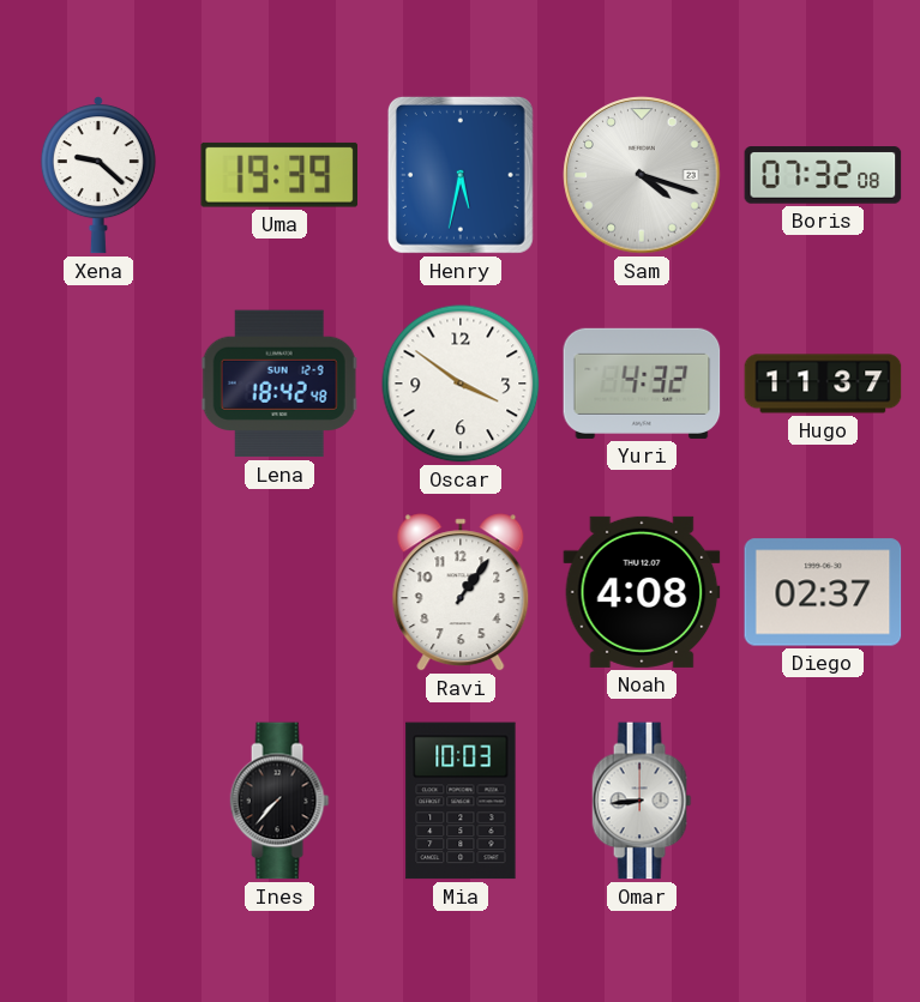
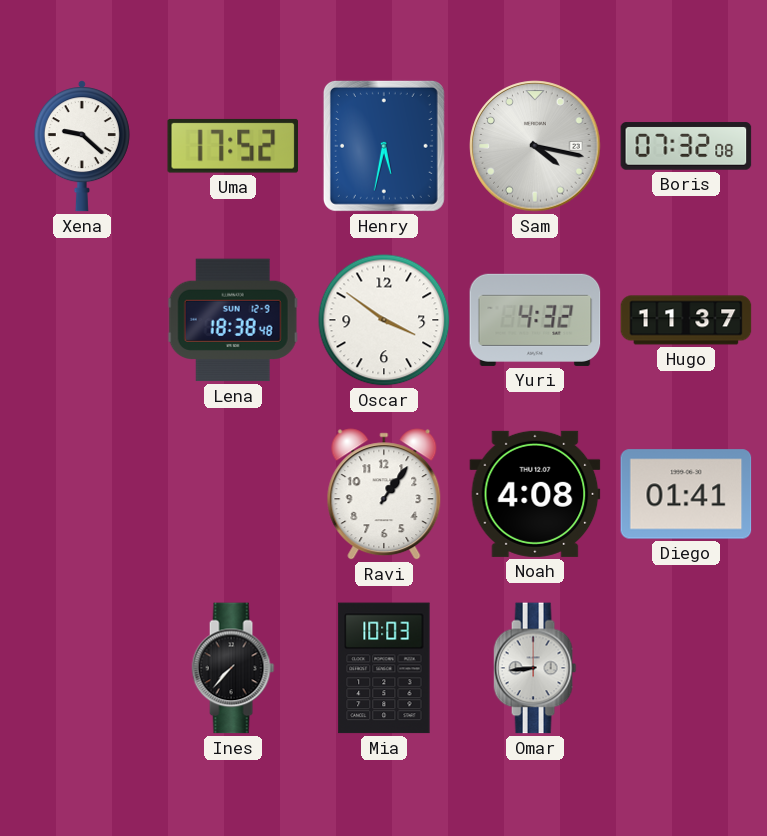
Uma: 19:39 -> 17:52 (232, 146)
Sam: 4:18 -> 4:17 (535, 146)
Lena: 18:42 -> 18:38 (233, 320)
Diego: 02:37 -> 01:41 (686, 494)
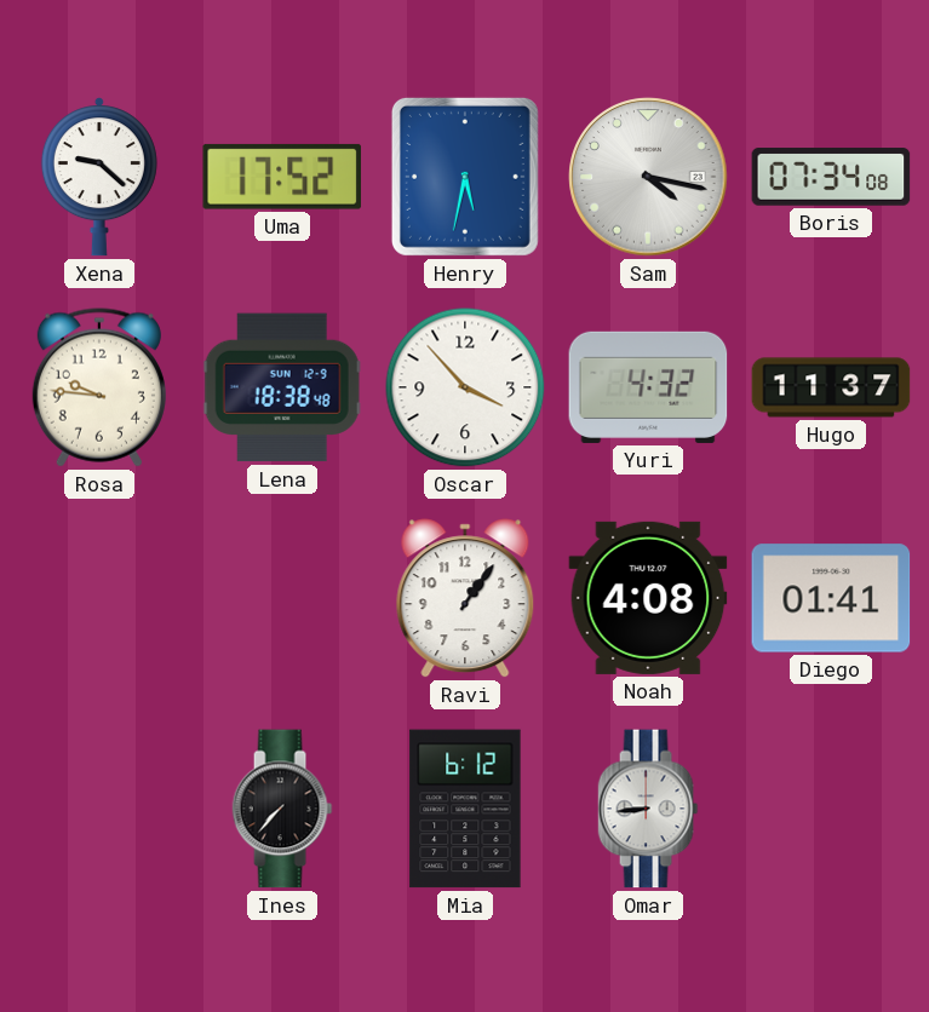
Boris: 07:32 -> 07:34 (831, 177)
Rosa: none -> 9:46 (99, 387)
Oscar: 3:51 -> 3:53 (465, 387)
Mia: 10:03 -> 6:12 (465, 809)
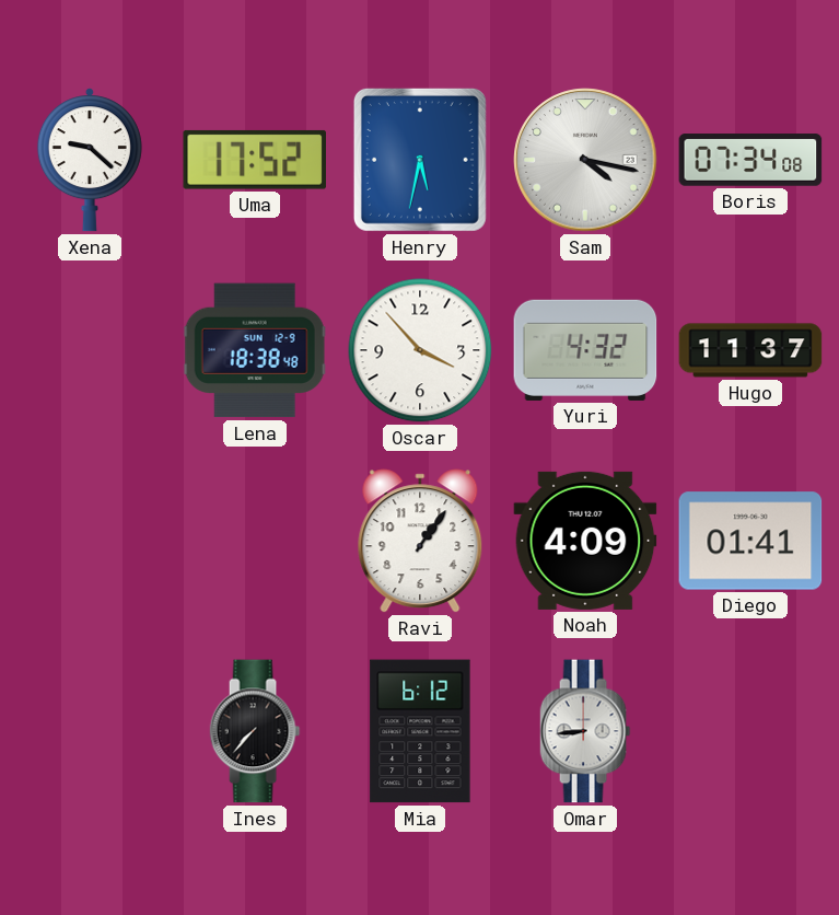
Rosa: 9:46 -> none (99, 387)
Noah: 4:08 -> 4:09 (585, 541)
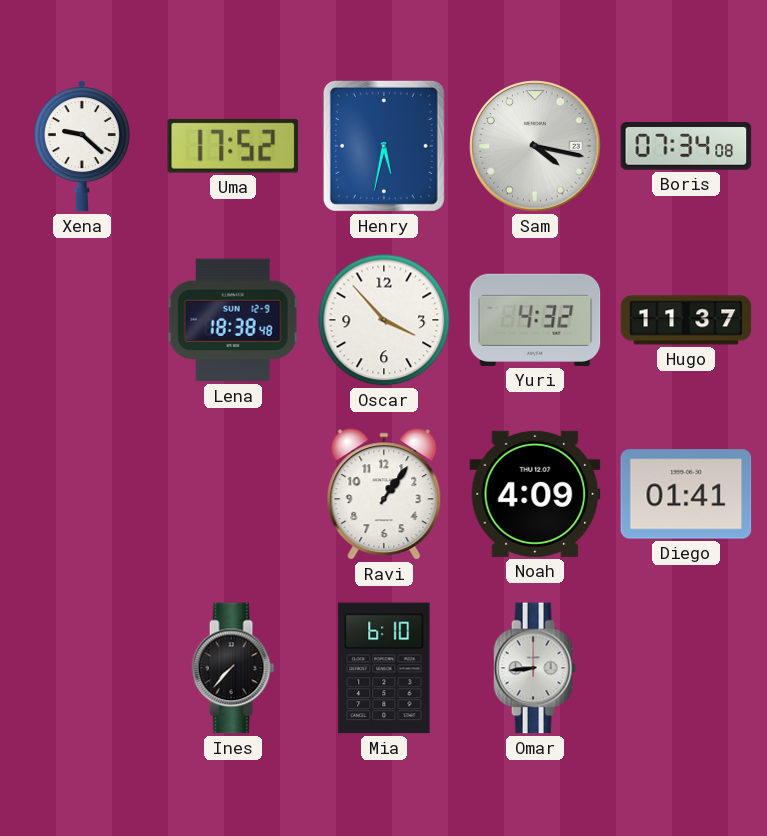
Mia: 6:12 -> 6:10 (384, 668)
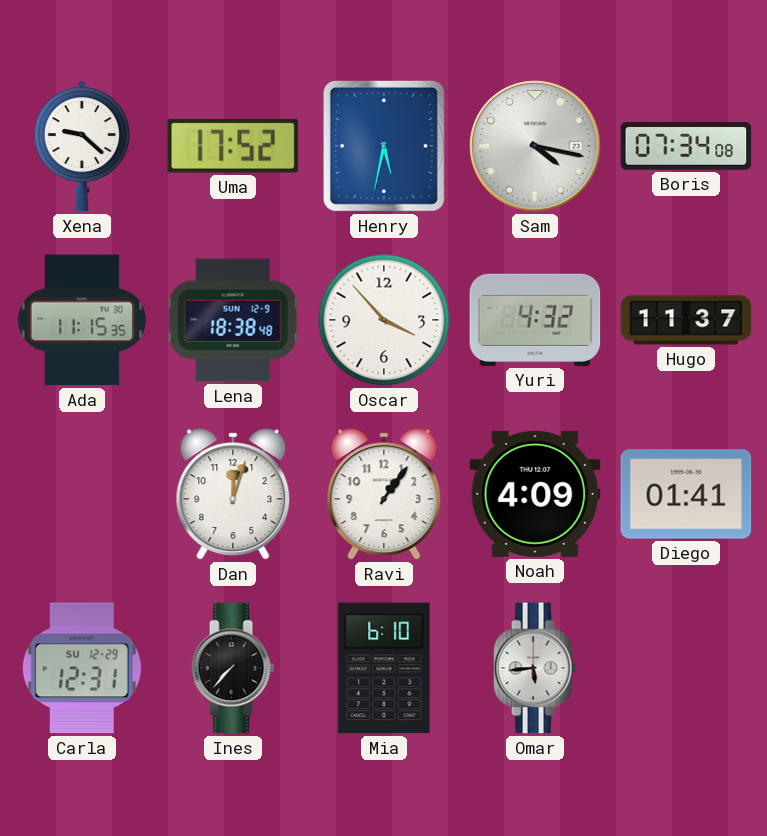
Ada: none -> 11:15 (81, 320)
Dan: none -> 12:03 (233, 494)
Carla: none -> 12:31 (82, 668)
Omar: 8:44 -> 5:44 (535, 668)
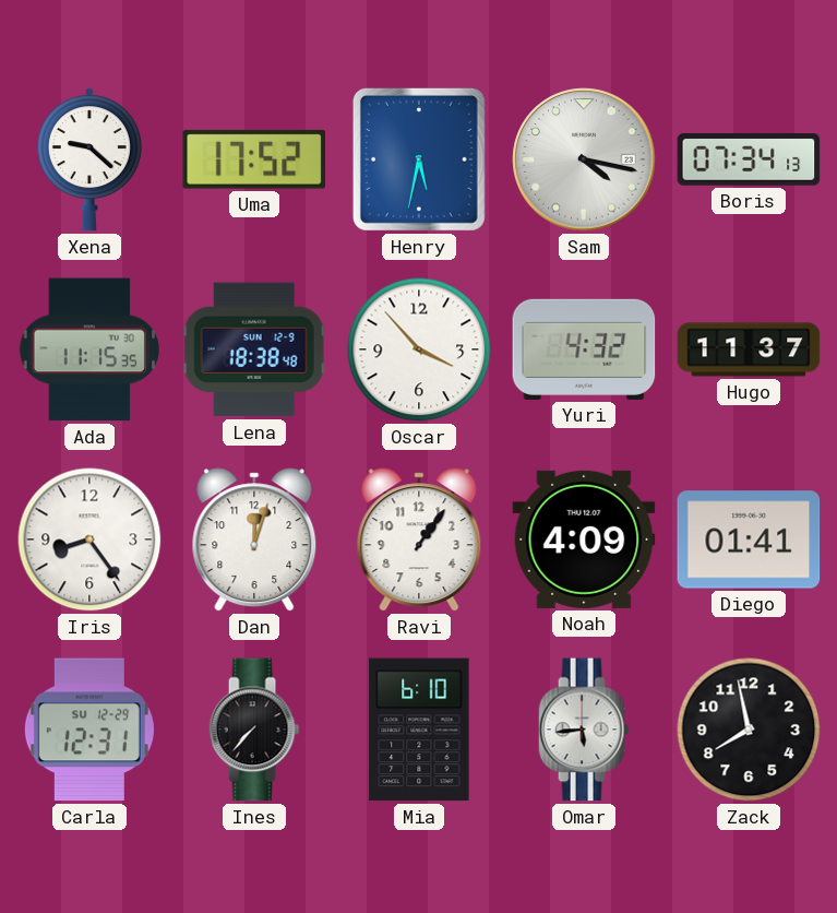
Boris: 07:34:08 -> 07:34:13 (749, 159)
Iris: none -> 8:24 (89, 539)
Zack: none -> 7:58 (749, 730)
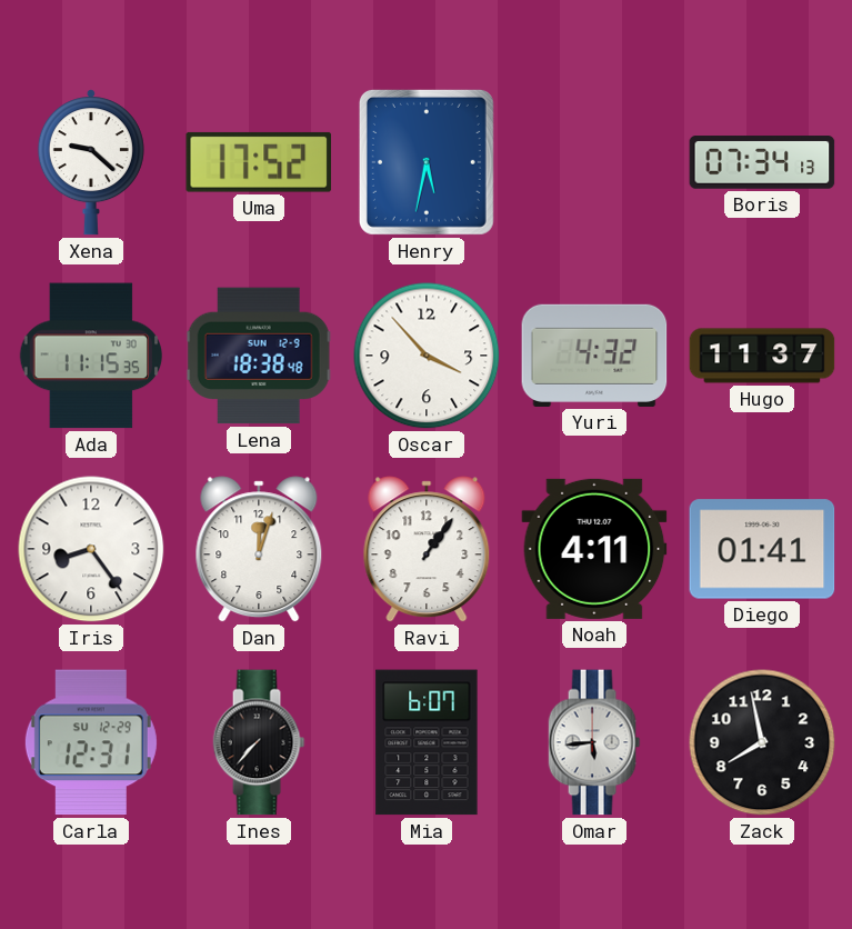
Sam: 4:17 -> none (584, 159)
Noah: 4:09 -> 4:11 (594, 549)
Mia: 6:10 -> 6:07 (427, 742)
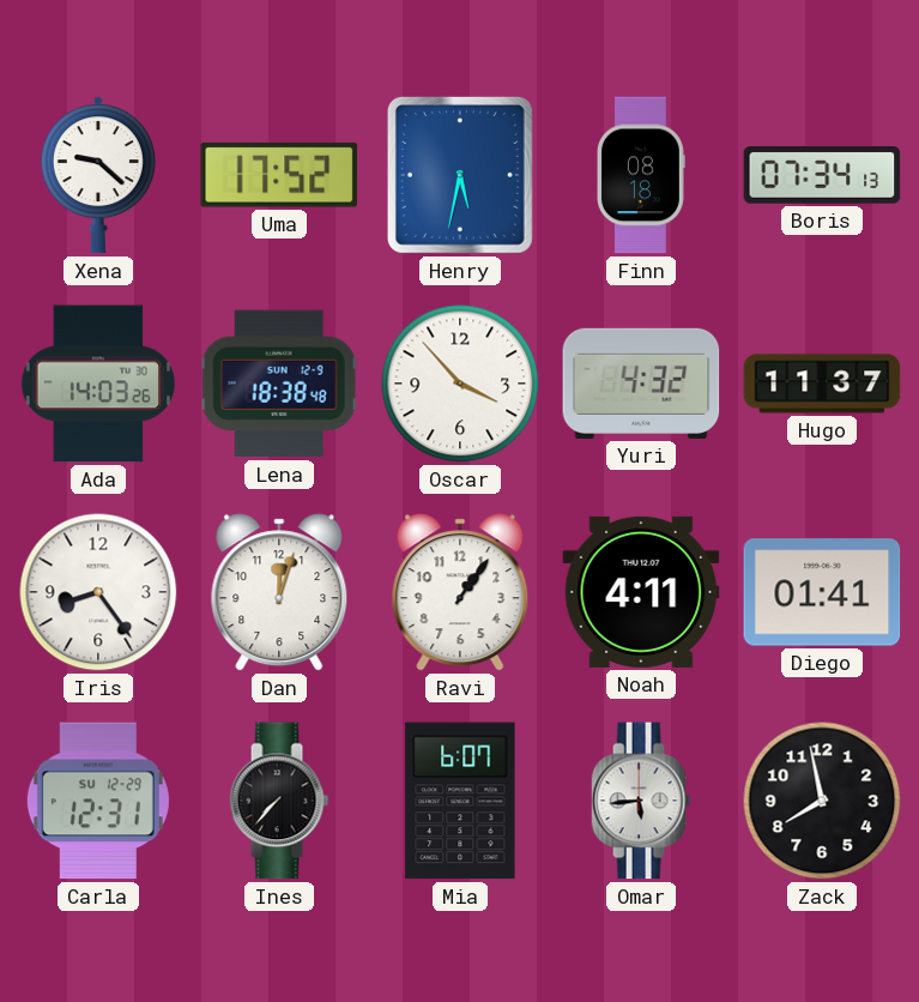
Finn: none -> 08:18 (641, 175)
Ada: 11:15 -> 14:03 (97, 384)
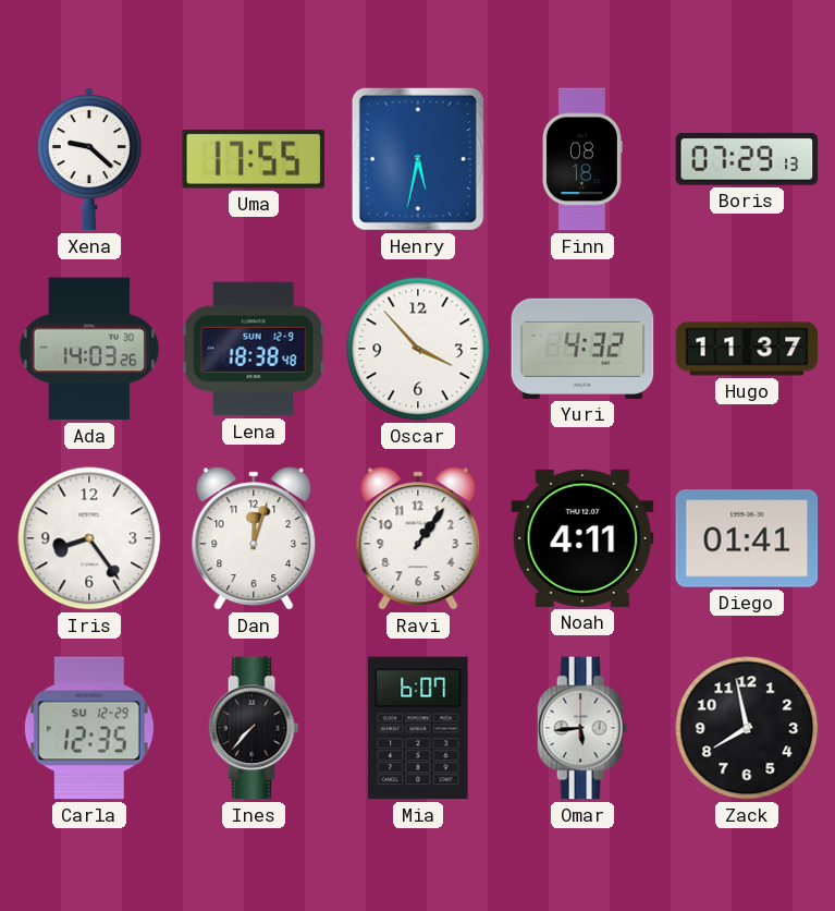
Uma: 17:52 -> 17:55 (253, 159)
Boris: 07:34 -> 07:29 (747, 159)
Carla: 12:31 -> 12:35 (89, 728)
